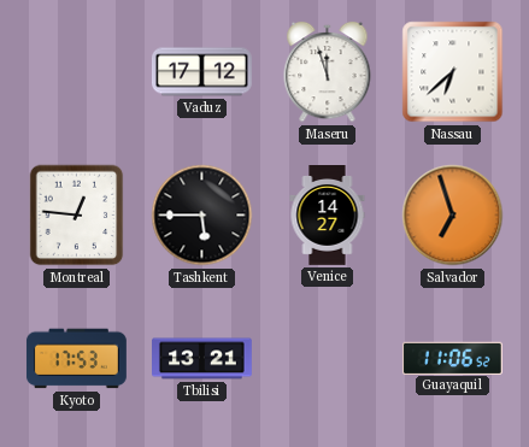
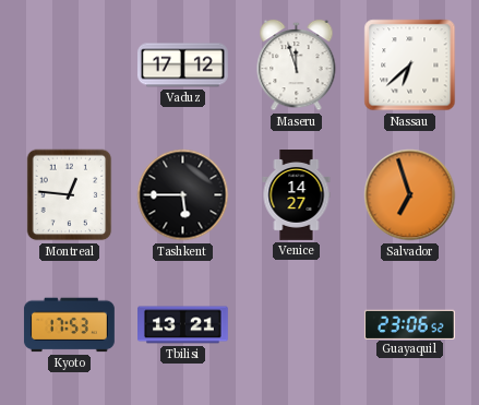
Guayaquil: 11:06 -> 23:06 (409, 324)
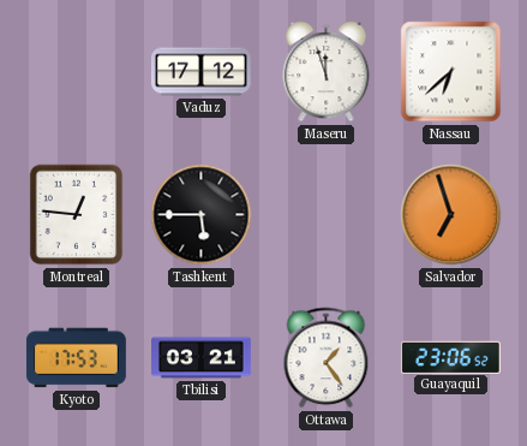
Venice: 14:27 -> none (297, 195)
Tbilisi: 13:21 -> 03:21 (202, 358)
Ottawa: none -> 1:24 (327, 358)
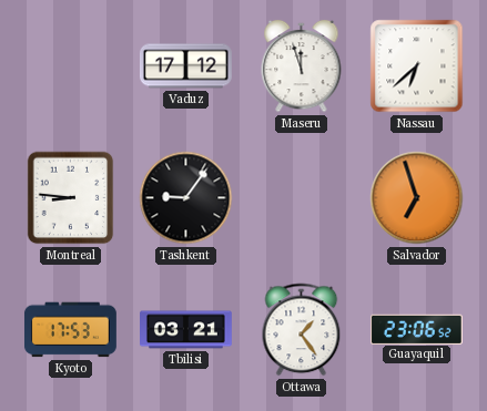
Montreal: 12:46 -> 8:46 (71, 198)
Tashkent: 5:45 -> 9:06 (186, 198)
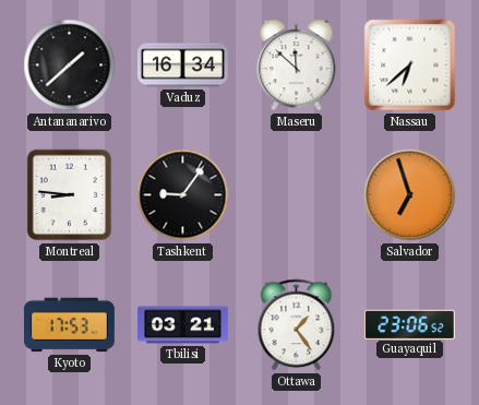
Antananarivo: none -> 1:38 (70, 65)
Vaduz: 17:12 -> 16:34 (182, 65)
Maseru: 11:57 -> 11:52 (297, 65)
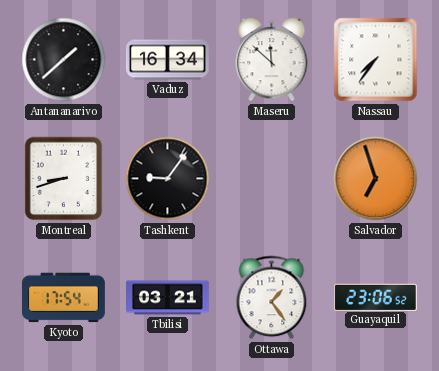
Nassau: 6:38 -> 7:36 (376, 60)
Montreal: 8:46 -> 8:42 (64, 179)
Kyoto: 17:53 -> 17:54 (63, 298)
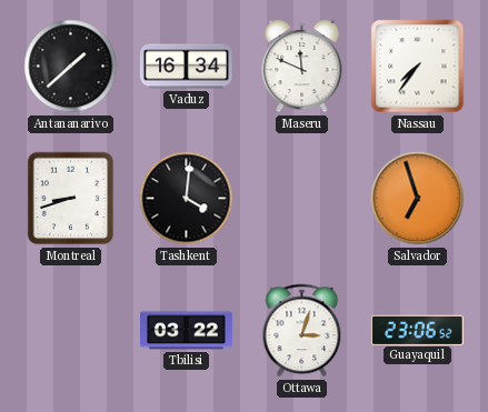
Maseru: 11:52 -> 11:49 (302, 67)
Tashkent: 9:06 -> 4:01 (187, 199)
Kyoto: 17:54 -> none (63, 298)
Tbilisi: 03:21 -> 03:22 (187, 331)
Ottawa: 1:24 -> 3:03 (302, 331)
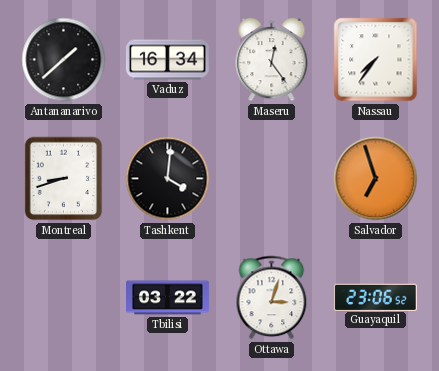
Maseru: 11:49 -> 12:24 (272, 60)
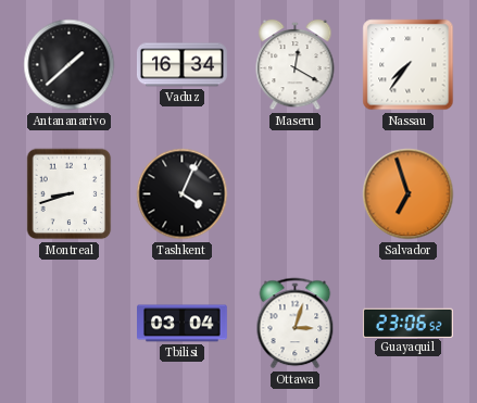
Maseru: 12:24 -> 12:20 (296, 65)
Tashkent: 4:01 -> 4:04 (183, 194)
Tbilisi: 03:22 -> 03:04 (183, 324)
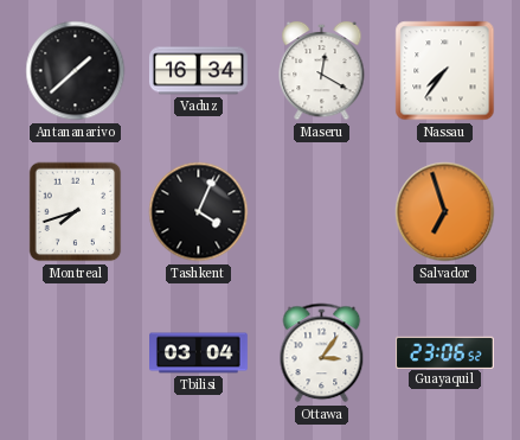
Montreal: 8:42 -> 7:42 (76, 212)
Ottawa: 3:03 -> 3:06 (322, 353)
